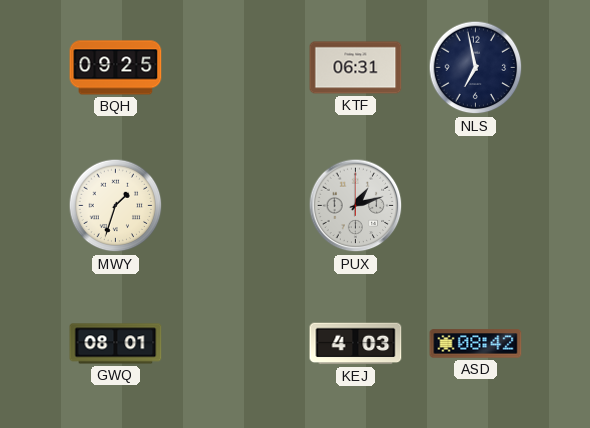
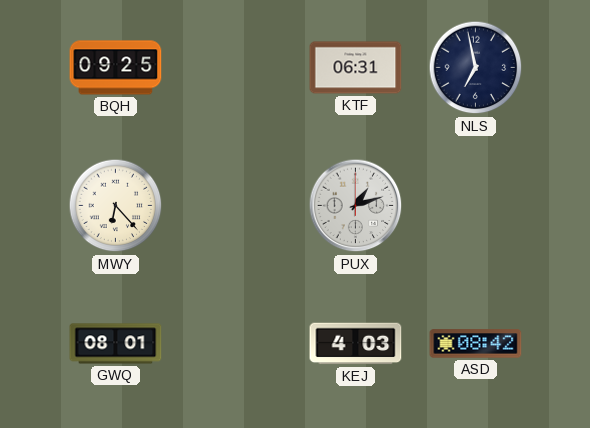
MWY: 1:33 -> 6:23 (116, 206)
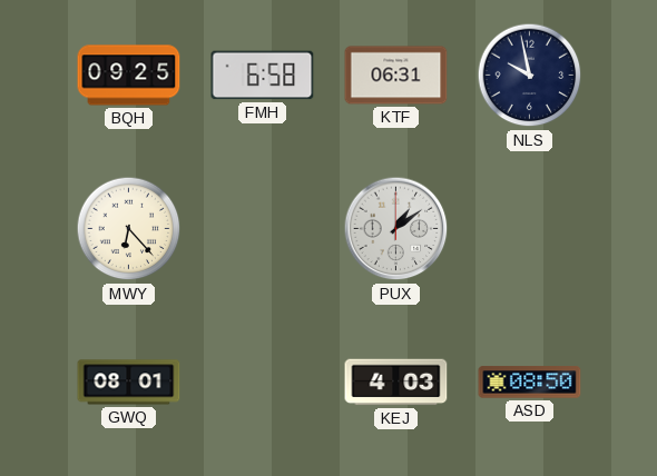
FMH: none -> 6:58 (263, 76)
NLS: 6:58 -> 9:58 (530, 76)
PUX: 1:12 -> 1:09 (396, 229)
ASD: 08:42 -> 08:50 (530, 383)
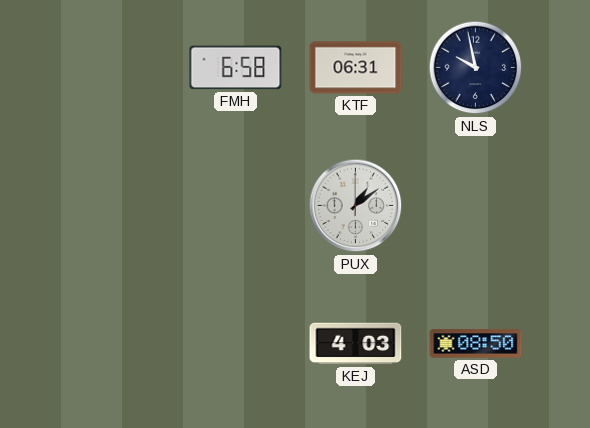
BQH: 09:25 -> none (129, 76)
MWY: 6:23 -> none (129, 229)
GWQ: 08:01 -> none (129, 383)
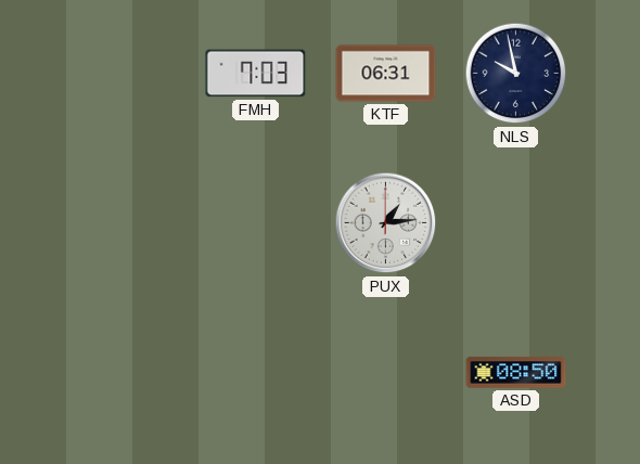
FMH: 6:58 -> 7:03 (256, 74)
PUX: 1:09 -> 1:14 (386, 223)
KEJ: 4:03 -> none (356, 344)
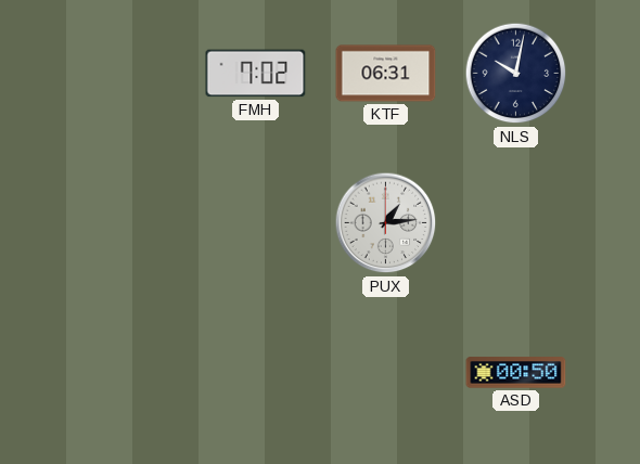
FMH: 7:03 -> 7:02 (256, 74)
NLS: 9:58 -> 10:02 (516, 74)
ASD: 08:50 -> 00:50 (516, 373)
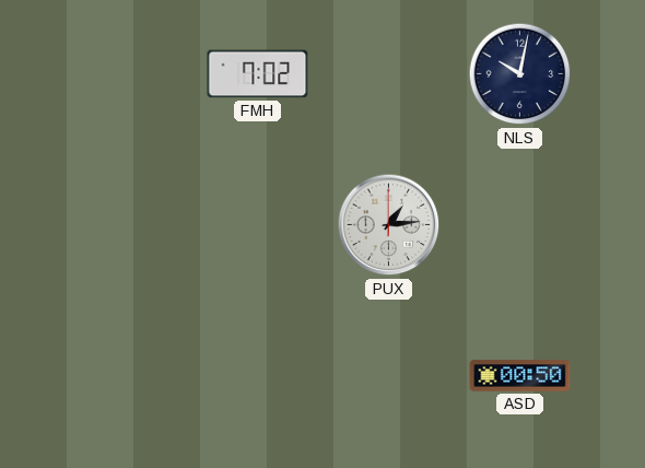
KTF: 06:31 -> none (386, 74)
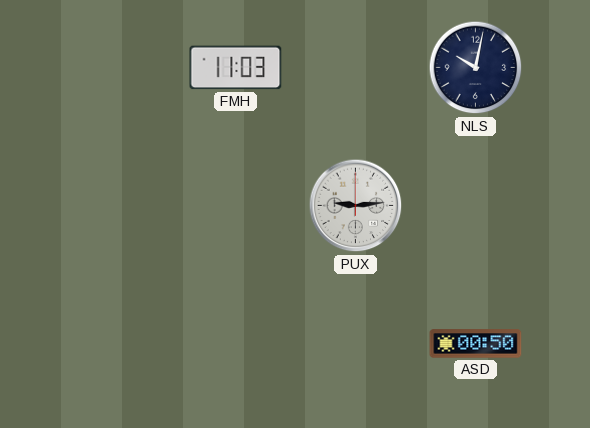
FMH: 7:02 -> 11:03 (236, 68)
PUX: 1:14 -> 9:14 (356, 206)
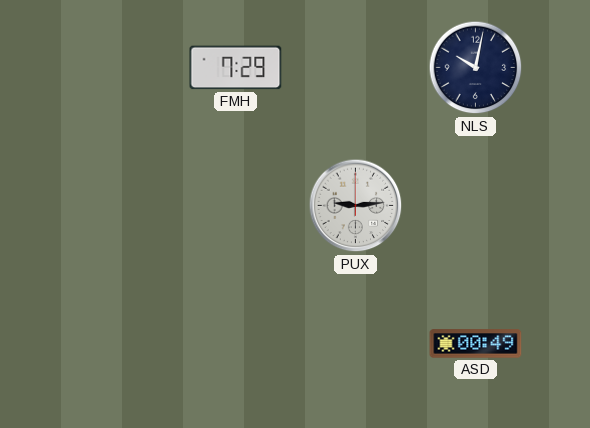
FMH: 11:03 -> 7:29 (236, 68)
ASD: 00:50 -> 00:49 (476, 344)
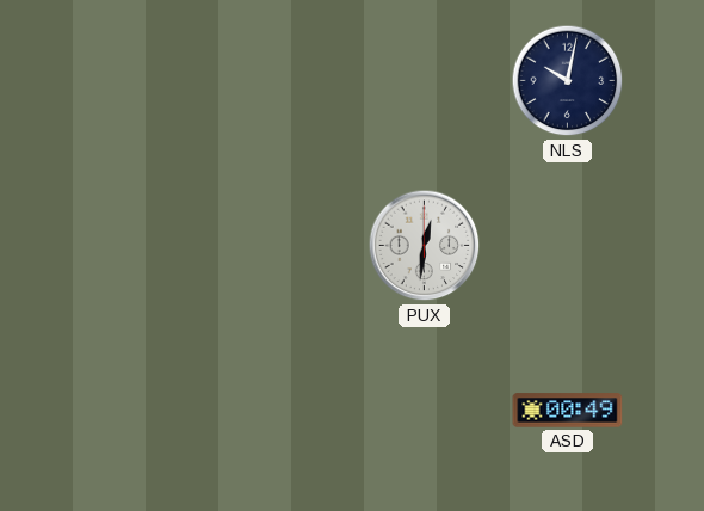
FMH: 7:29 -> none (236, 68)
PUX: 9:14 -> 12:31 (425, 246)
